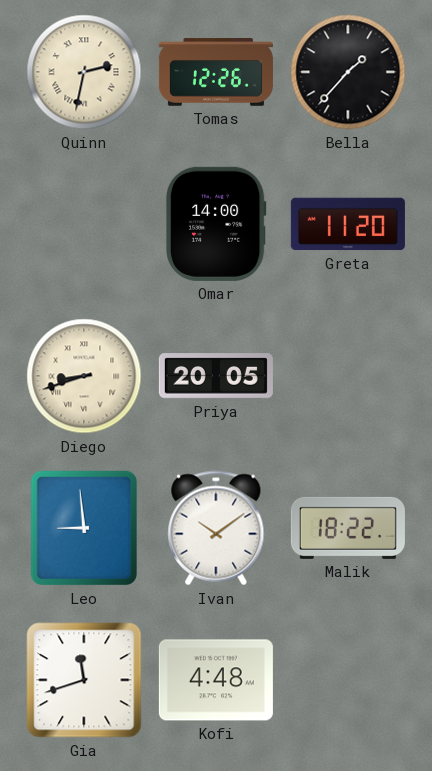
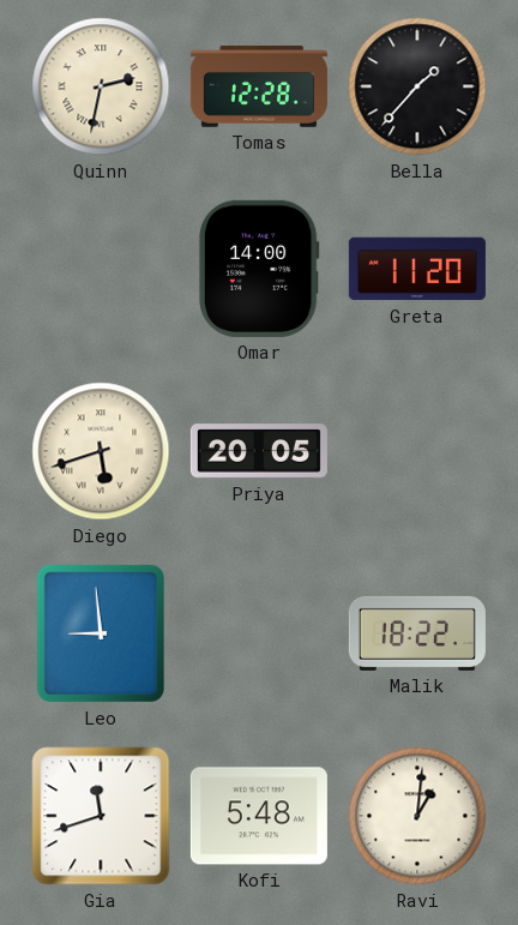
Tomas: 12:26 -> 12:28 (259, 86)
Diego: 8:42 -> 5:42 (101, 451)
Ivan: 10:09 -> none (216, 528)
Kofi: 4:48 -> 5:48 (259, 816)
Ravi: none -> 1:01 (417, 816)
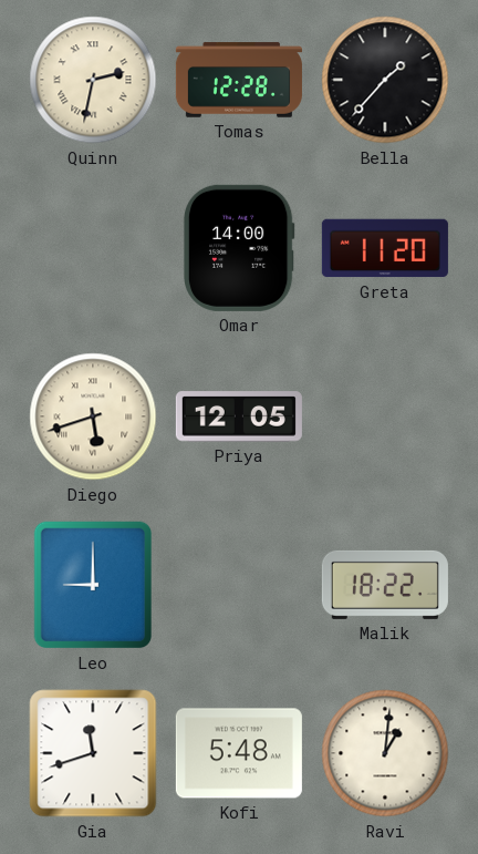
Priya: 20:05 -> 12:05 (239, 416)
Leo: 8:59 -> 9:00 (92, 585)
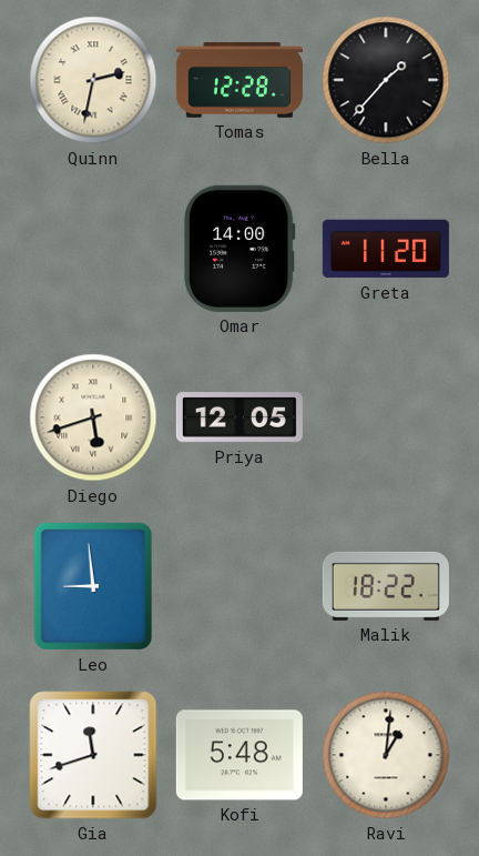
Leo: 9:00 -> 8:59 (92, 586)
